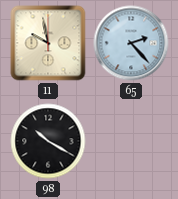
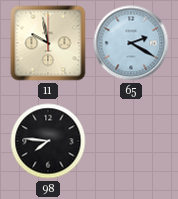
65: 2:23 -> 2:20 (131, 43)
98: 10:20 -> 7:46 (48, 141)
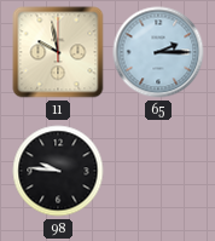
65: 2:20 -> 2:15 (158, 52)
98: 7:46 -> 9:46 (58, 171)
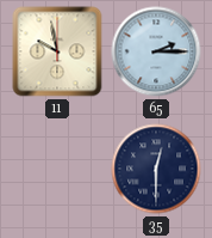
98: 9:46 -> none (58, 171)
35: none -> 12:30 (156, 169)
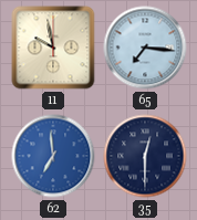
65: 2:15 -> 7:16 (145, 48)
62: none -> 6:59 (53, 156)
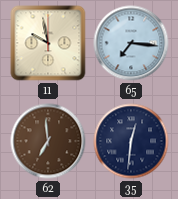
62 dial: blue -> brown (48, 141)
35: 12:30 -> 12:31 (131, 141)
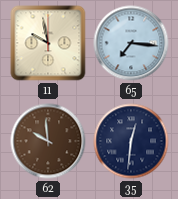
62: 6:59 -> 9:59 (48, 141)
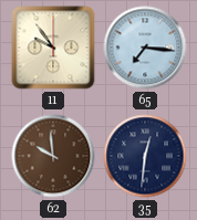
11: 9:58 -> 9:54 (53, 48)
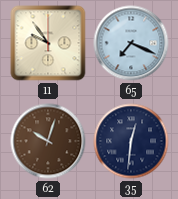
65: 7:16 -> 7:19 (131, 43)
62: 9:59 -> 10:03 (48, 141)
